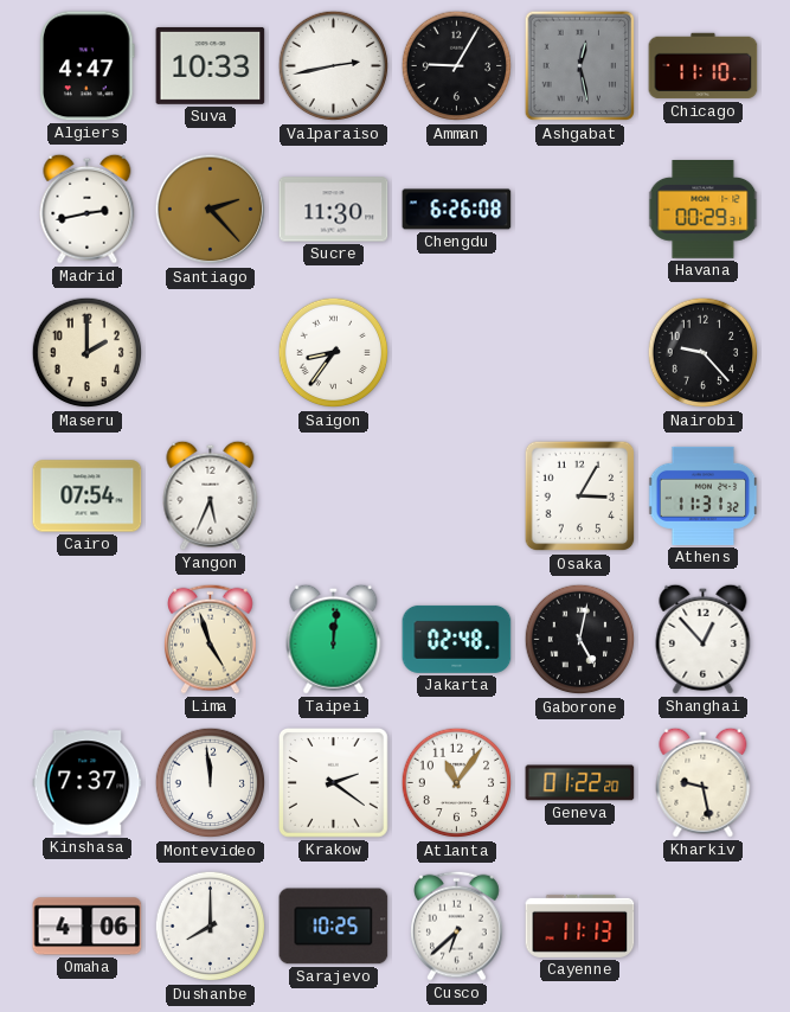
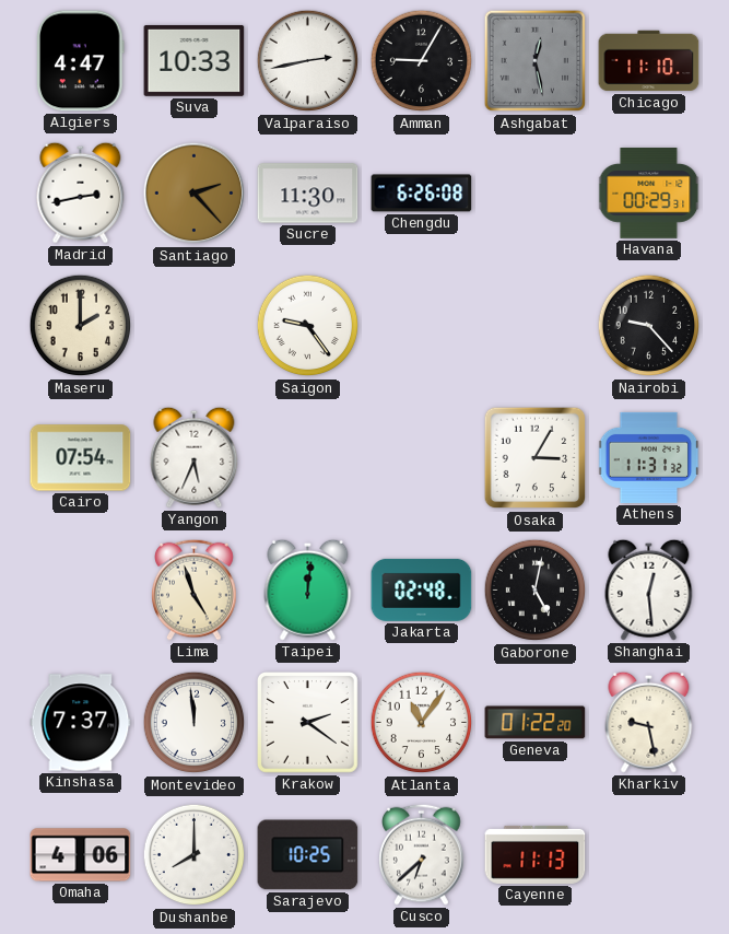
Saigon: 8:36 -> 9:24 (308, 326)
Shanghai: 12:53 -> 12:29 (649, 589)
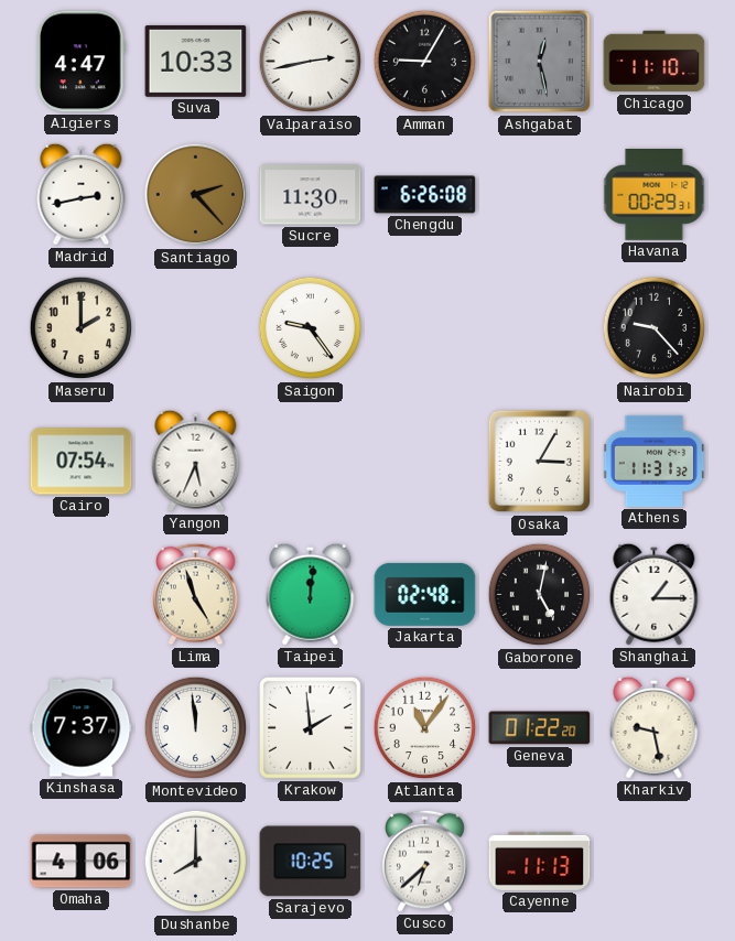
Shanghai: 12:29 -> 1:15 (655, 594)
Krakow: 2:21 -> 1:59 (311, 728)
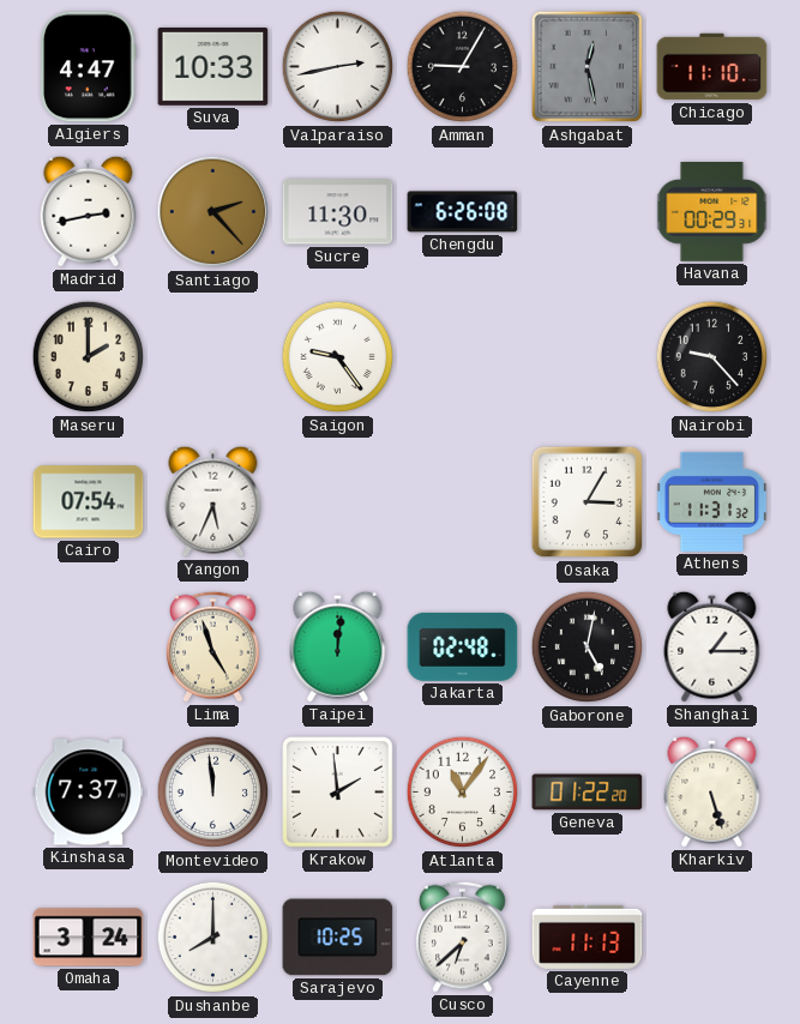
Kharkiv: 9:28 -> 5:27 (712, 791)
Omaha: 4:06 -> 3:24 (89, 938)
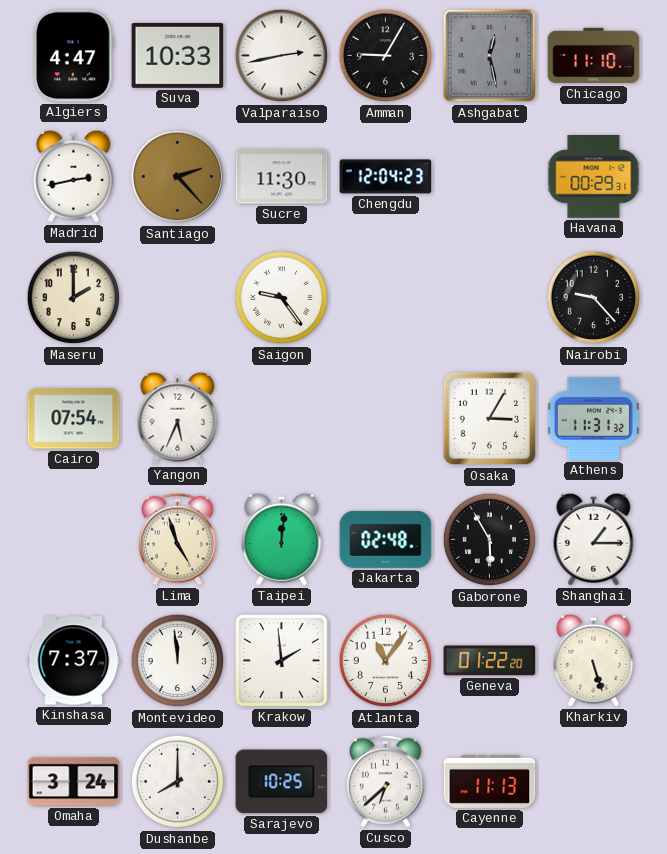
Chengdu: 6:26 -> 12:04 (386, 177)
Gaborone: 5:02 -> 5:55 (490, 540)
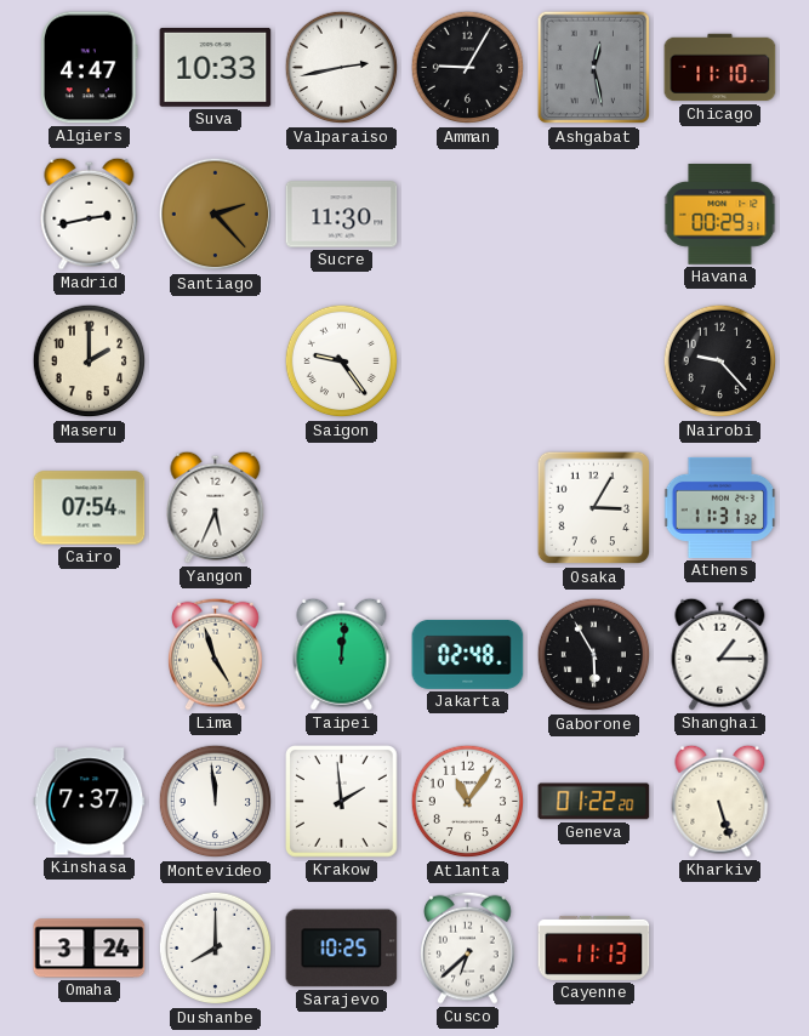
Chengdu: 12:04 -> none (386, 177)
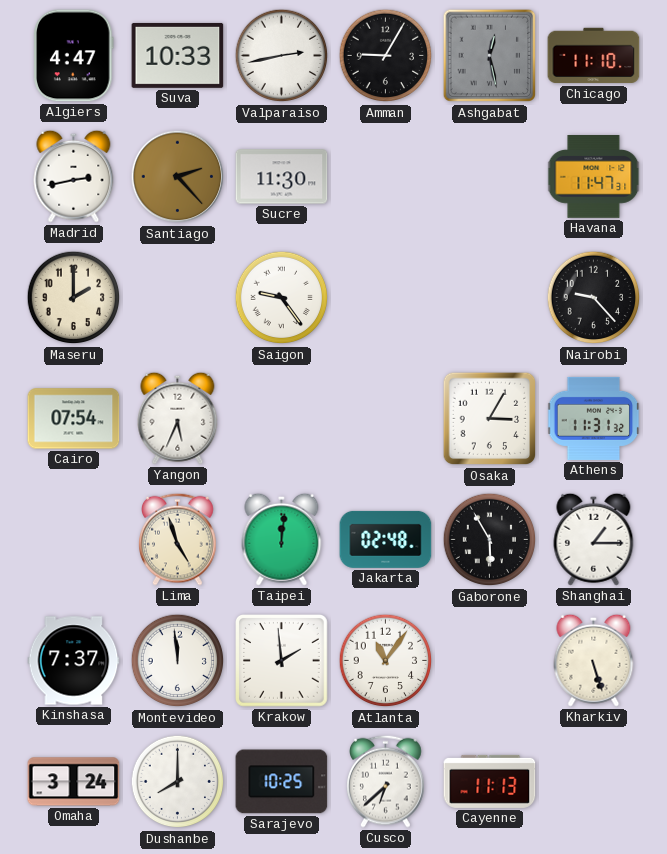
Havana: 00:29 -> 11:47 (594, 177)
Geneva: 01:22 -> none (594, 802)
